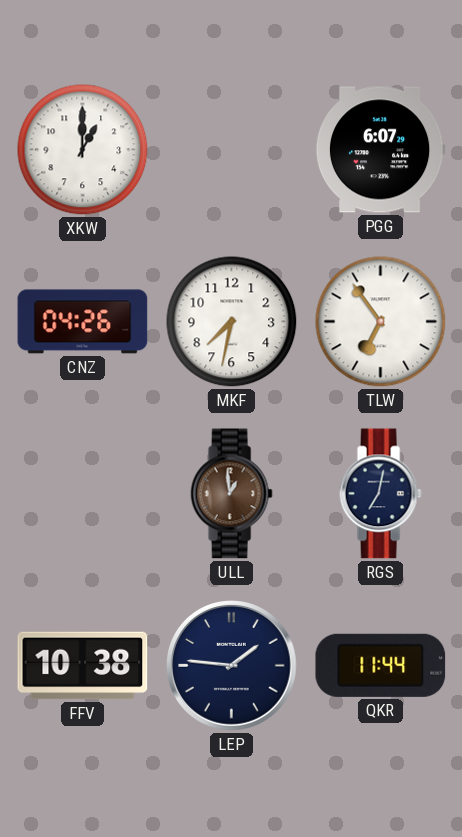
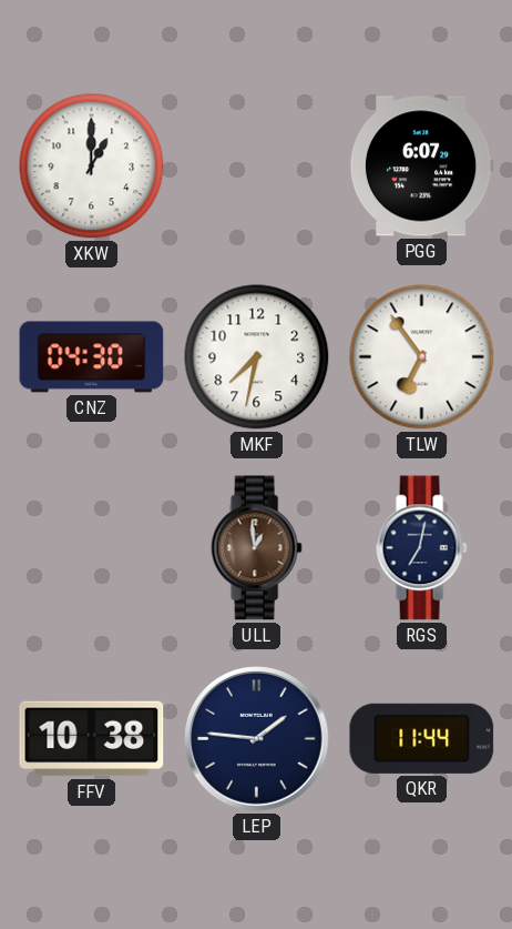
CNZ: 04:26 -> 04:30 (92, 357)
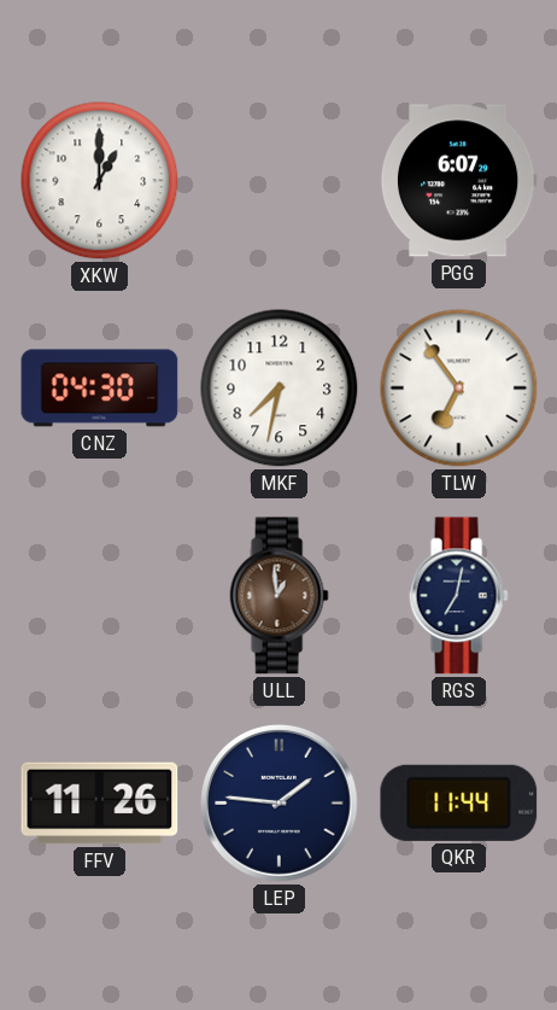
FFV: 10:38 -> 11:26 (100, 804)
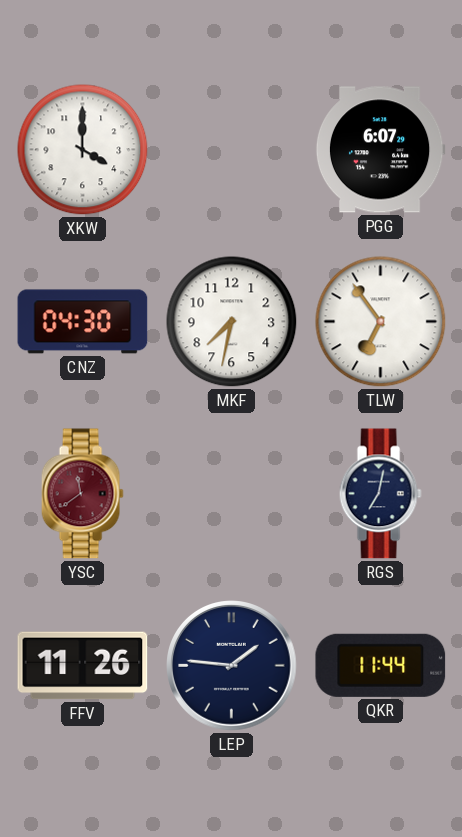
XKW: 1:00 -> 4:00 (83, 150)
YSC: none -> 11:39 (82, 494)
ULL: 12:59 -> none (278, 596)
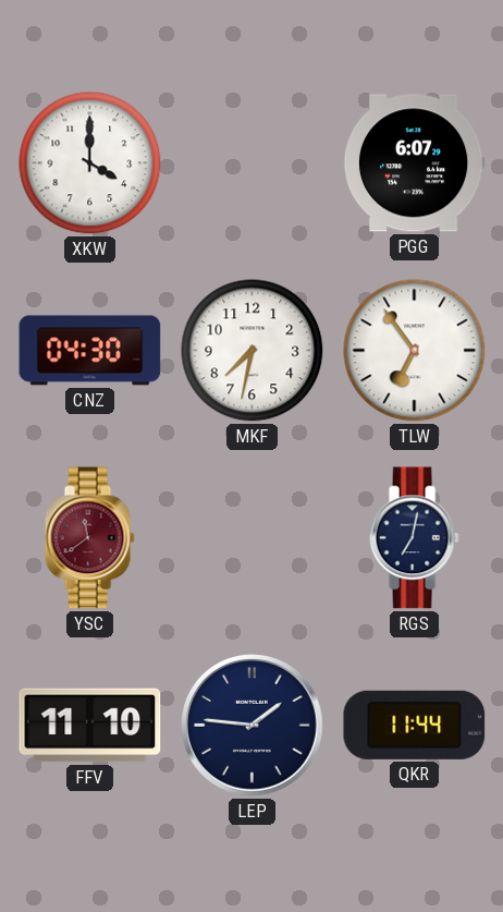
FFV: 11:26 -> 11:10 (90, 726)
